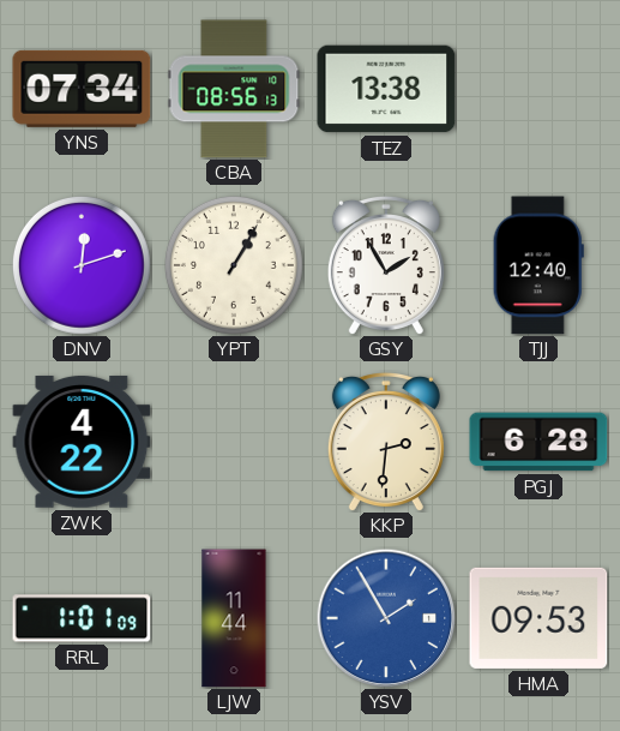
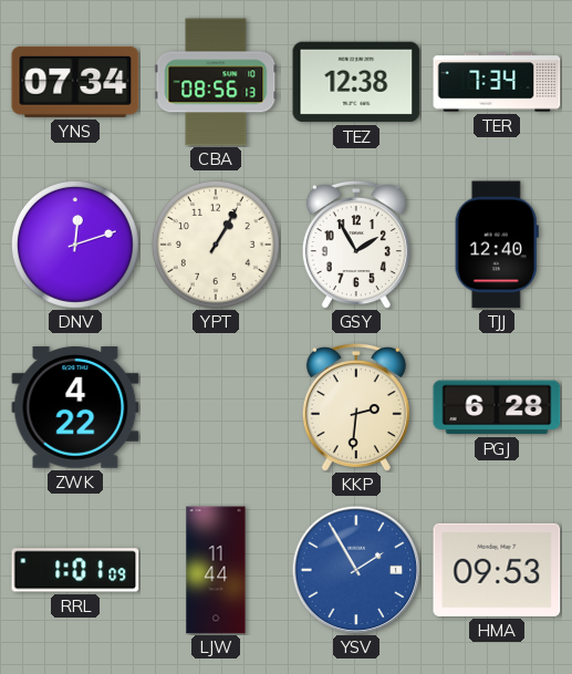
TEZ: 13:38 -> 12:38 (356, 82)
TER: none -> 7:34 (497, 82)
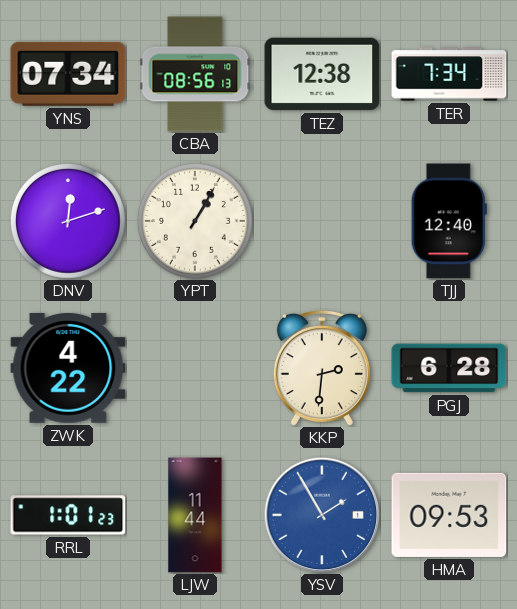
GSY: 1:55 -> none (356, 245)
RRL: 1:01:09 -> 1:01:23 (68, 515)
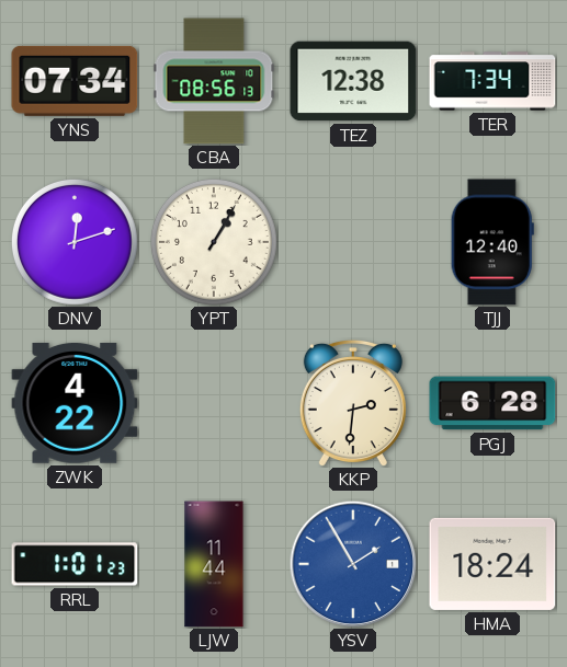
HMA: 09:53 -> 18:24 (492, 564)
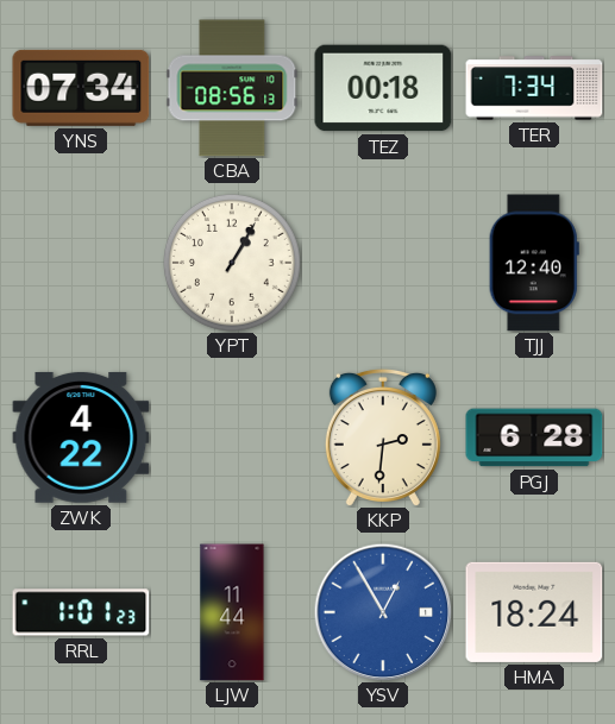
TEZ: 12:38 -> 00:18 (383, 88)
DNV: 12:12 -> none (75, 242)
YSV: 1:55 -> 12:55 (383, 612)
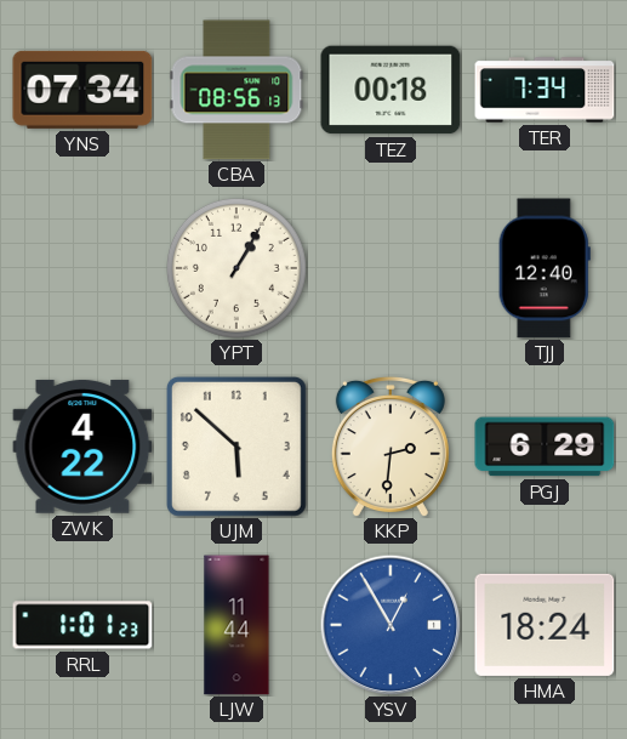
UJM: none -> 5:52 (236, 447)
PGJ: 6:28 -> 6:29 (545, 447)
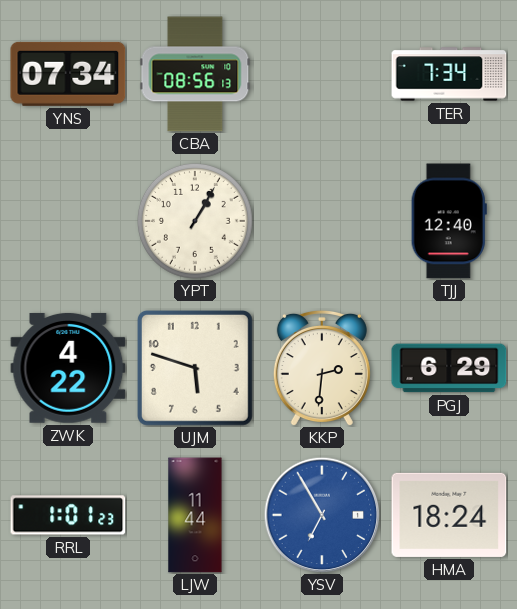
TEZ: 00:18 -> none (391, 90)
UJM: 5:52 -> 5:48 (195, 368)
YSV: 12:55 -> 6:55 (322, 515)
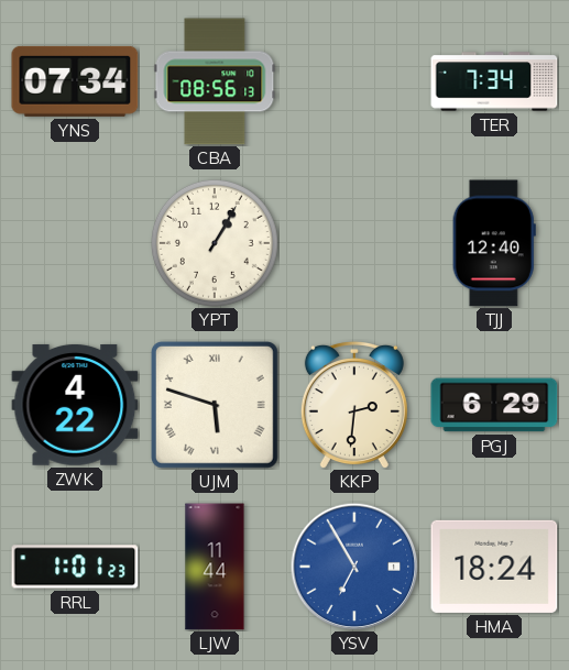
UJM numerals: Arabic -> Roman (215, 405)
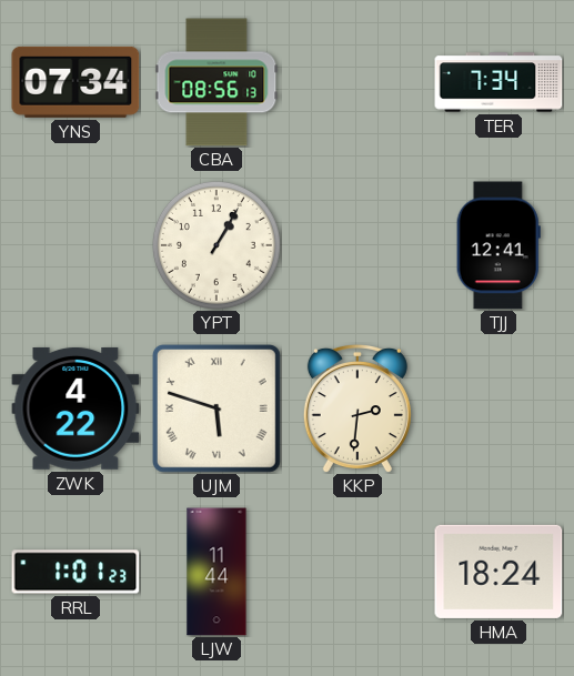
TJJ: 12:40 -> 12:41 (499, 245)
PGJ: 6:29 -> none (494, 405)
YSV: 6:55 -> none (354, 567)
